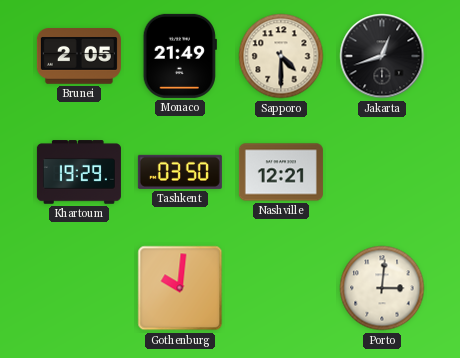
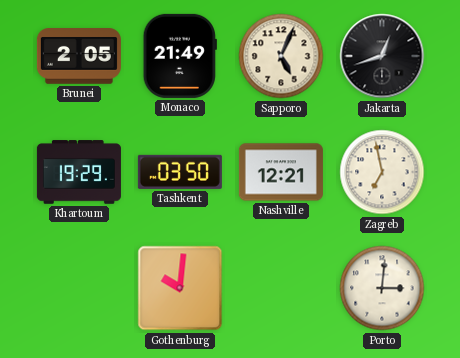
Sapporo: 4:30 -> 5:04 (281, 56)
Zagreb: none -> 6:58 (382, 172)
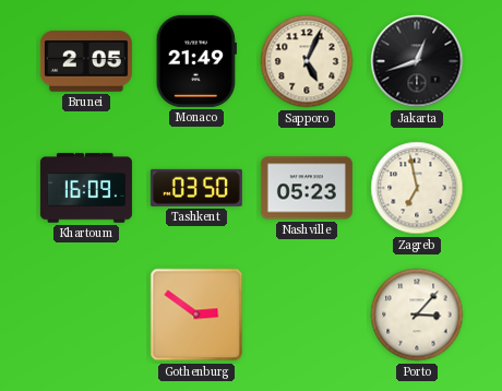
Khartoum: 19:29 -> 16:09 (86, 188)
Nashville: 12:21 -> 05:23 (307, 188)
Gothenburg: 10:01 -> 2:51 (196, 315)
Porto: 3:01 -> 3:07 (417, 315)
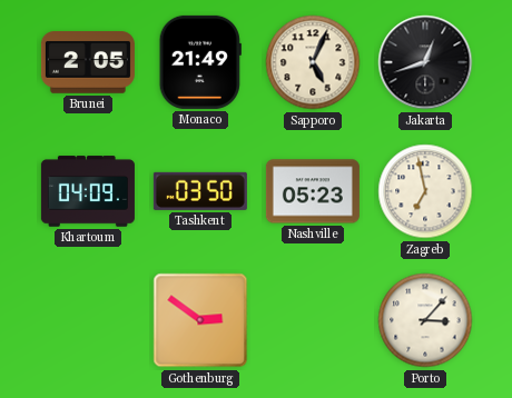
Khartoum: 16:09 -> 04:09 (88, 191)
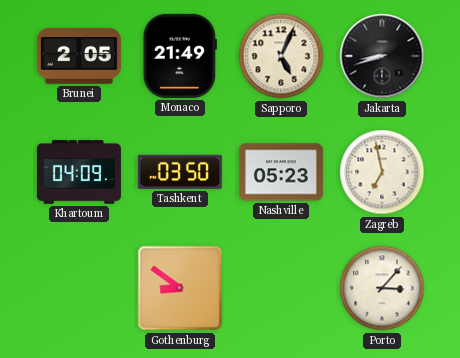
Jakarta: 12:42 -> 8:42 (382, 56)
Gothenburg: 2:51 -> 8:51 (180, 288)
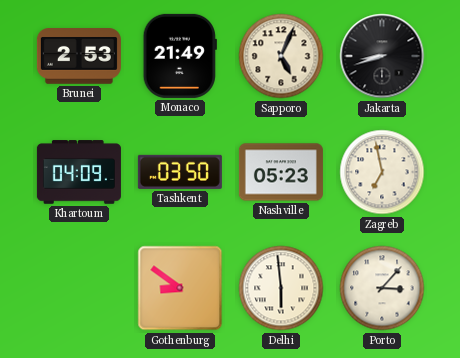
Brunei: 2:05 -> 2:53 (79, 56)
Delhi: none -> 5:59 (281, 288)
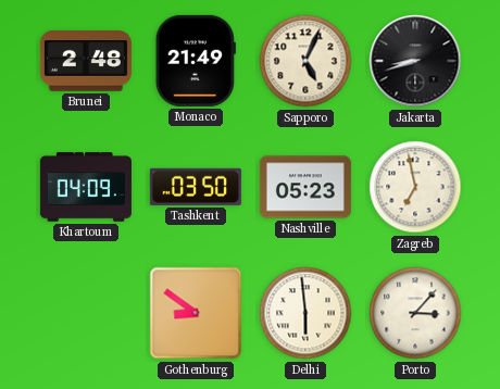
Brunei: 2:53 -> 2:48 (86, 61)
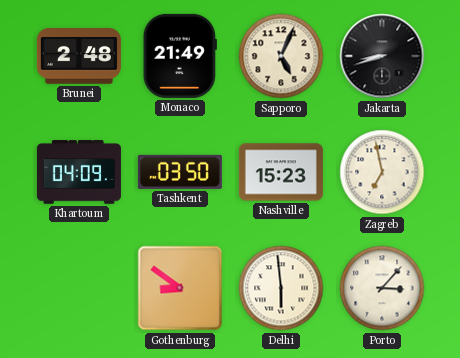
Nashville: 05:23 -> 15:23 (281, 172)
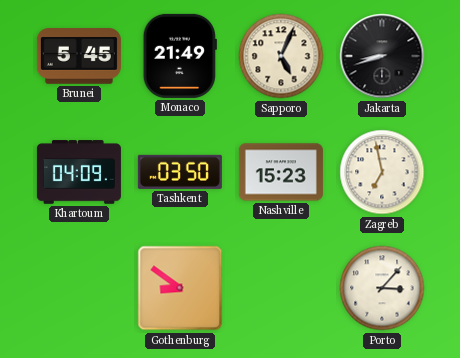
Brunei: 2:48 -> 5:45 (79, 56)
Delhi: 5:59 -> none (281, 288)
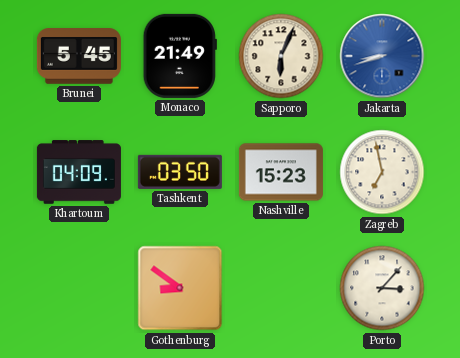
Sapporo: 5:04 -> 6:04 (281, 56)
Jakarta dial: black -> blue (382, 56)
